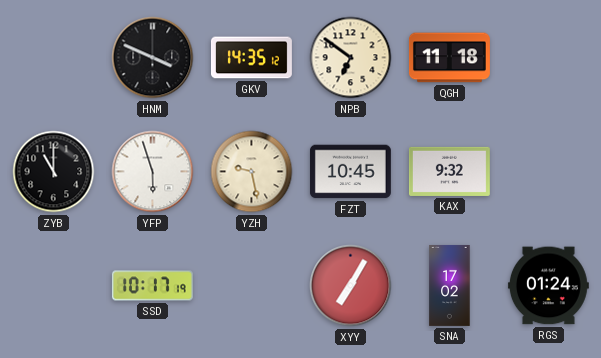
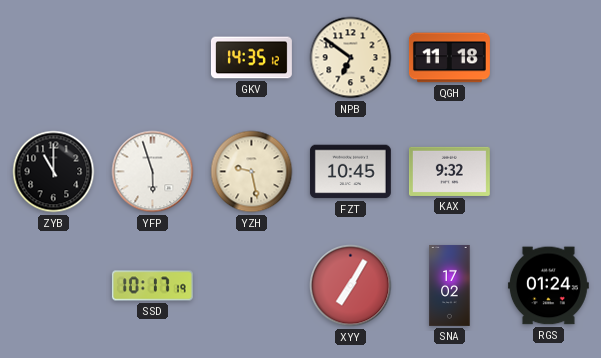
HNM: 3:49 -> none (153, 58)
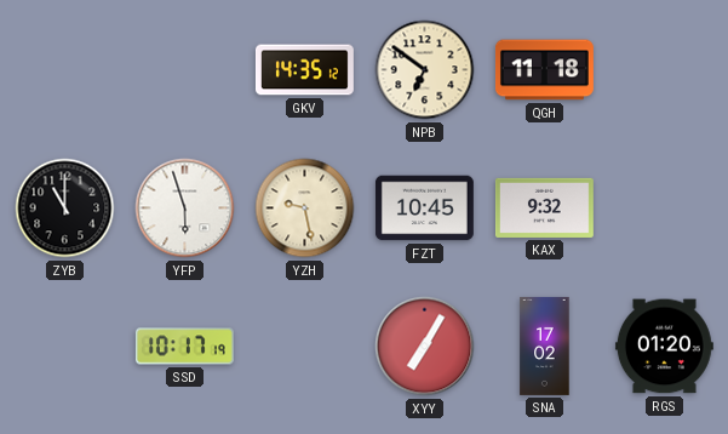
RGS: 01:24 -> 01:20 (664, 347)
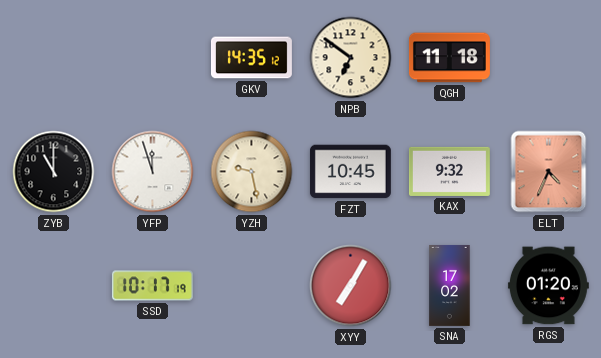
YFP: 5:57 -> 11:57 (153, 172)
ELT: none -> 4:34 (549, 172)
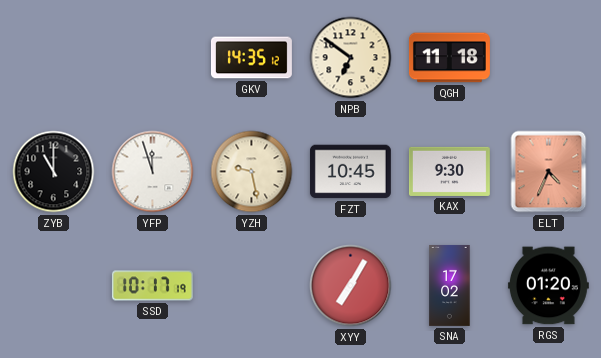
KAX: 9:32 -> 9:30 (449, 171)
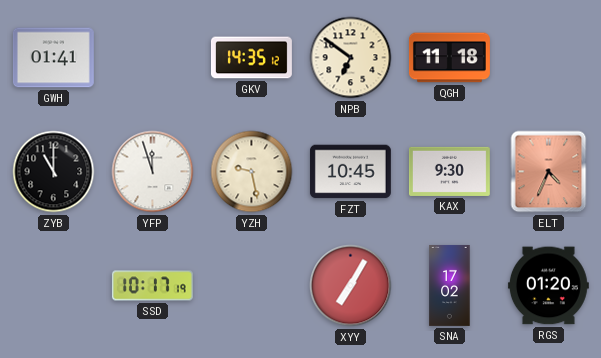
GWH: none -> 01:41 (53, 58)
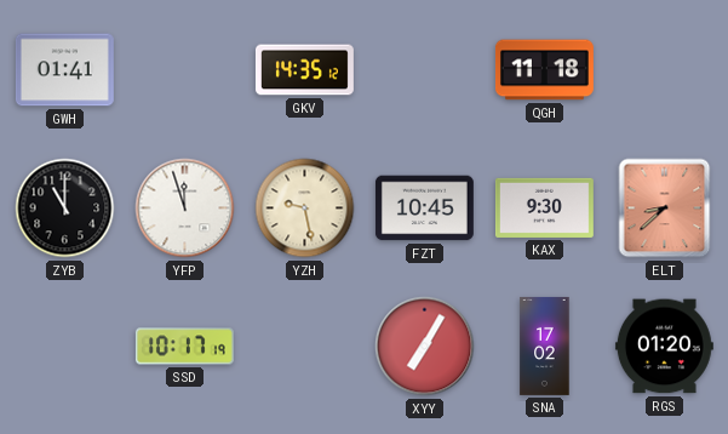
NPB: 6:51 -> none (351, 58)
ELT: 4:34 -> 8:38 (665, 209)
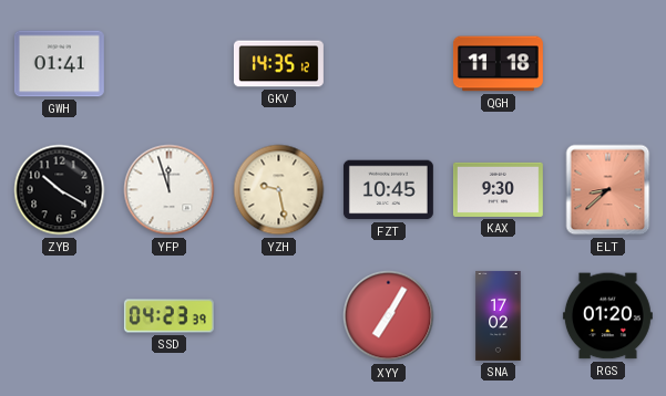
ZYB: 11:00 -> 10:20 (60, 190)
SSD: 10:17 -> 04:23 (168, 316)
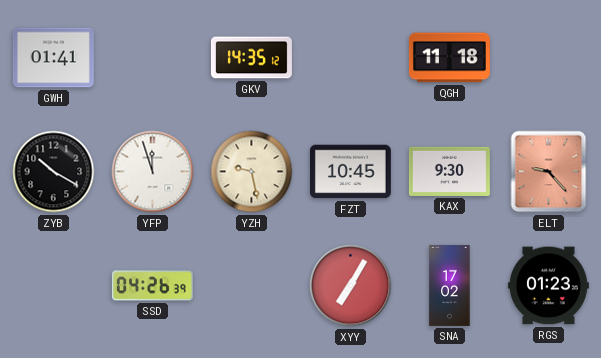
ELT: 8:38 -> 9:23 (549, 172)
SSD: 04:23 -> 04:26 (152, 286)
RGS: 01:20 -> 01:23 (548, 286)
